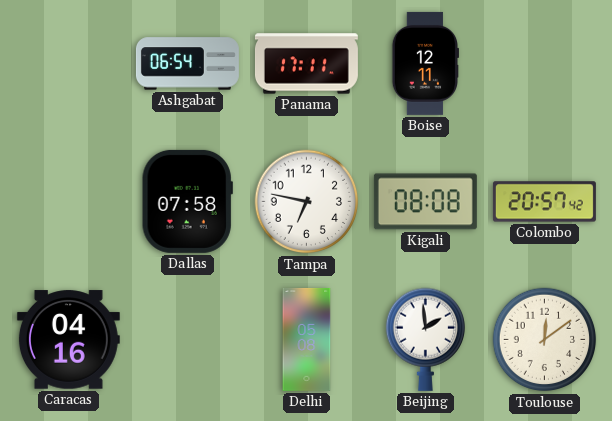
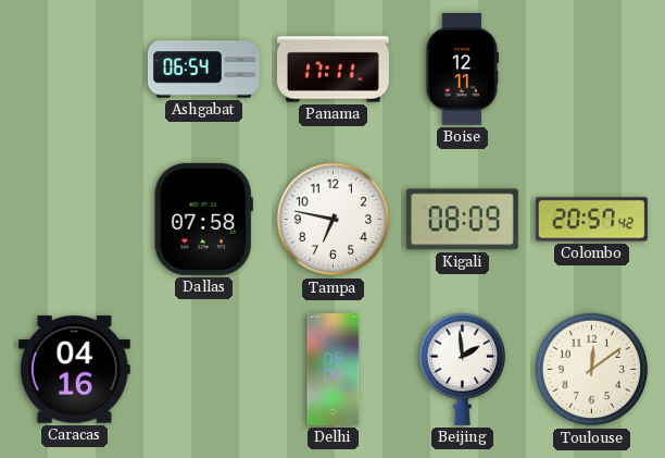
Kigali: 08:08 -> 08:09 (462, 220)
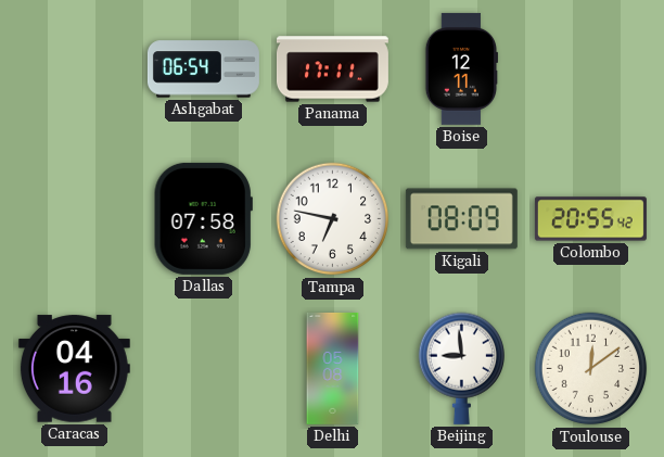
Colombo: 20:57 -> 20:55 (590, 219)
Beijing: 1:59 -> 8:59 (461, 368)
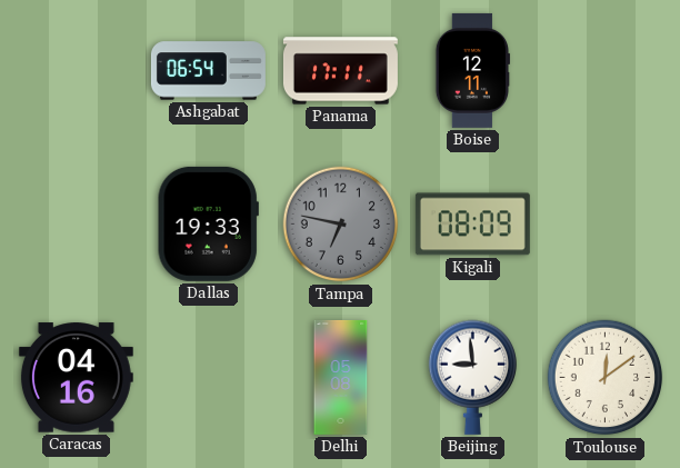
Dallas: 07:58 -> 19:33 (208, 223)
Tampa dial: white -> grey (341, 225)
Colombo: 20:55 -> none (590, 219)
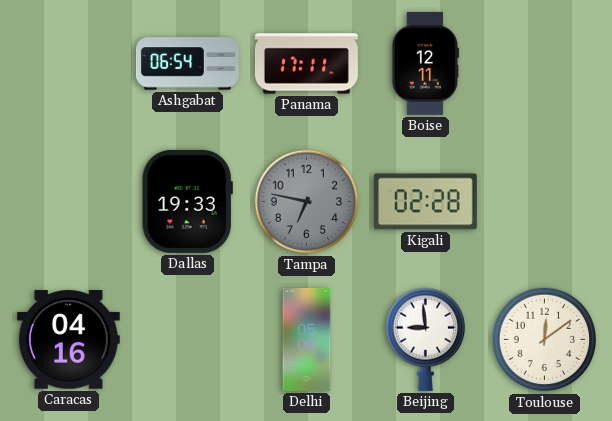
Kigali: 08:09 -> 02:28 (425, 202)
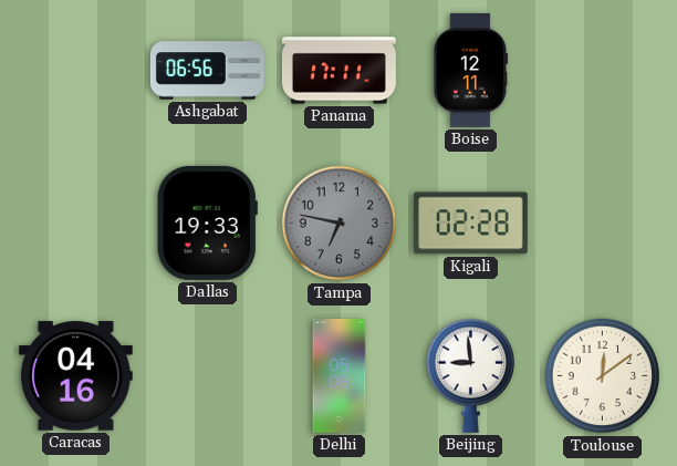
Ashgabat: 06:54 -> 06:56 (207, 71)
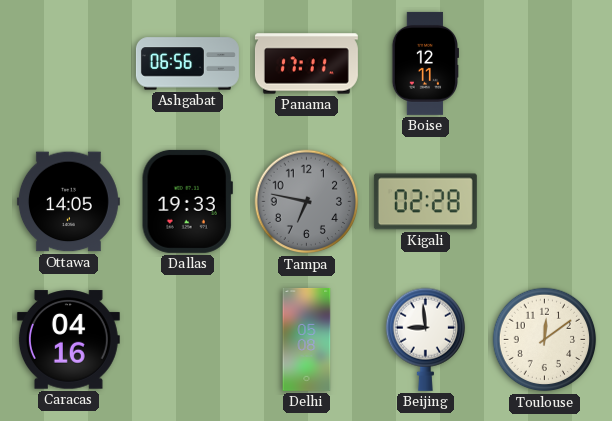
Ottawa: none -> 14:05 (68, 202)
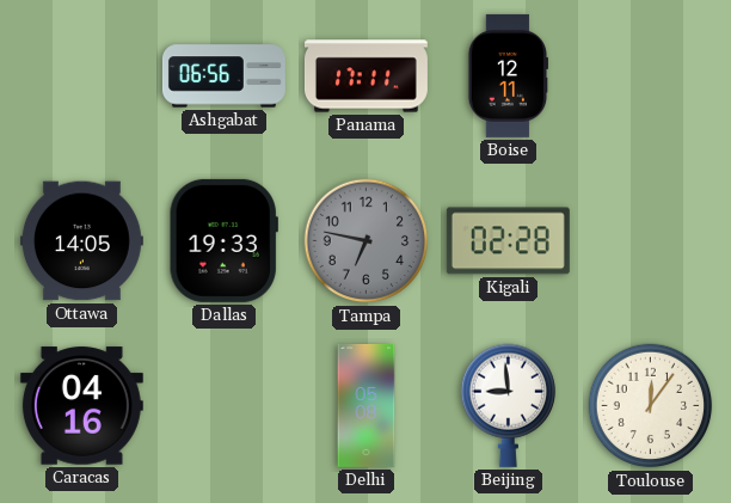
Toulouse: 12:09 -> 12:06 (651, 406)
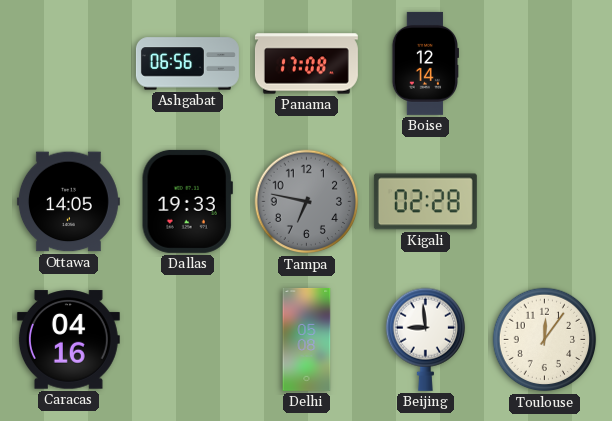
Panama: 17:11 -> 17:08 (306, 64)
Boise: 12:11 -> 12:14 (425, 63)
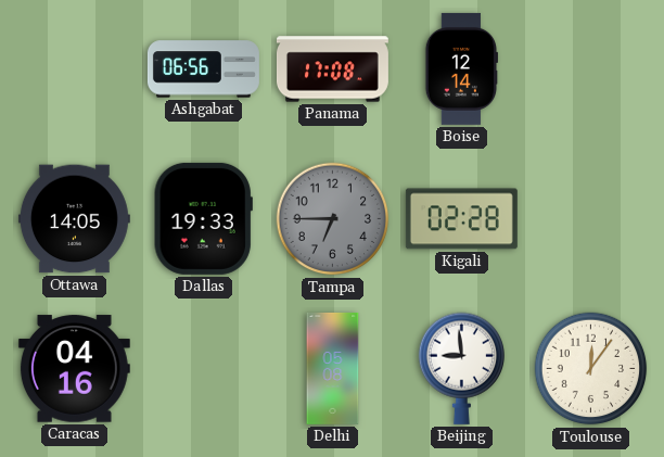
Tampa: 6:47 -> 6:45 (333, 219)
